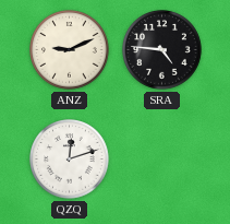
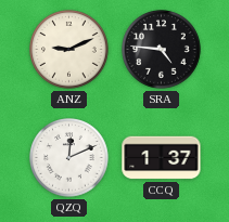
QZQ: 12:12 -> 12:11 (69, 158)
CCQ: none -> 1:37 (162, 158)
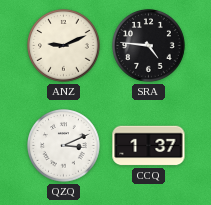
QZQ: 12:11 -> 3:11 (64, 146)
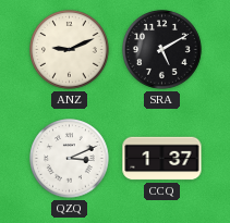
SRA: 4:46 -> 5:10 (162, 50)
